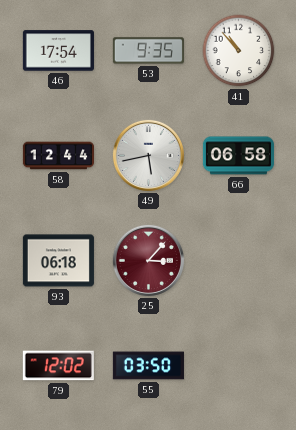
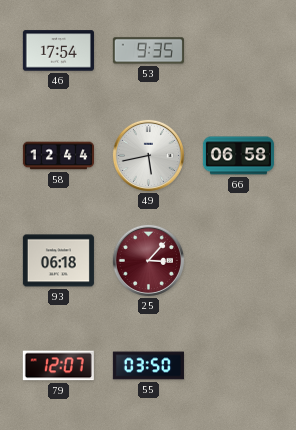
41: 10:53 -> none (239, 51)
79: 12:02 -> 12:07 (58, 366)
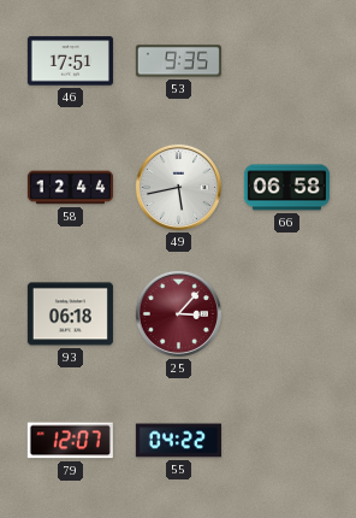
46: 17:54 -> 17:51 (70, 61)
55: 03:50 -> 04:22 (178, 441)
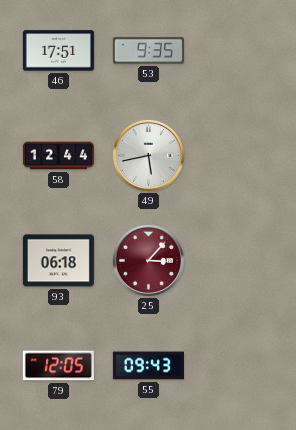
66: 06:58 -> none (286, 188)
79: 12:07 -> 12:05 (58, 366)
55: 04:22 -> 09:43 (148, 366)
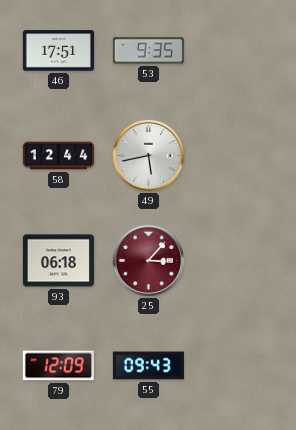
79: 12:05 -> 12:09 (58, 366)
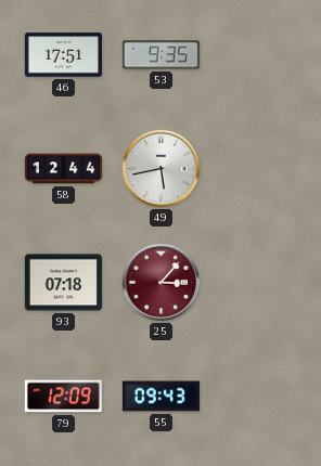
93: 06:18 -> 07:18 (63, 283)
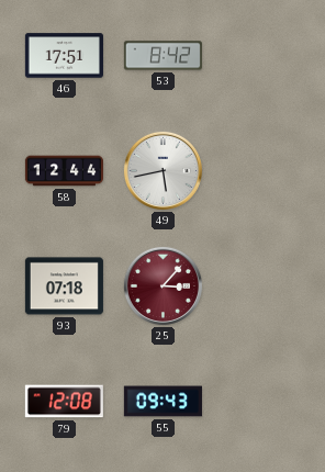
53: 9:35 -> 8:42 (162, 56)
79: 12:09 -> 12:08 (64, 402)
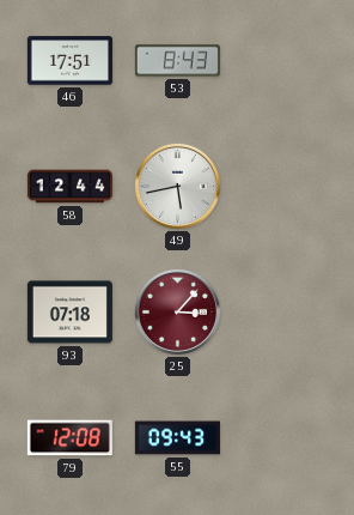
53: 8:42 -> 8:43 (177, 61)
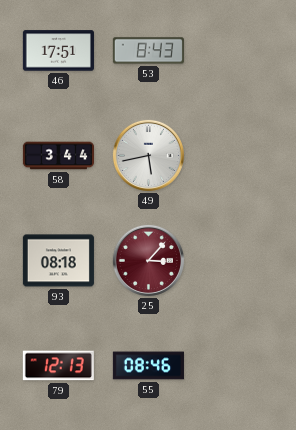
58: 12:44 -> 3:44 (58, 156)
93: 07:18 -> 08:18 (58, 261)
79: 12:08 -> 12:13 (58, 366)
55: 09:43 -> 08:46 (148, 366)
